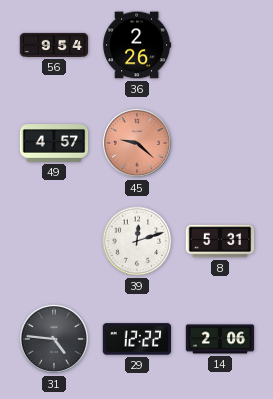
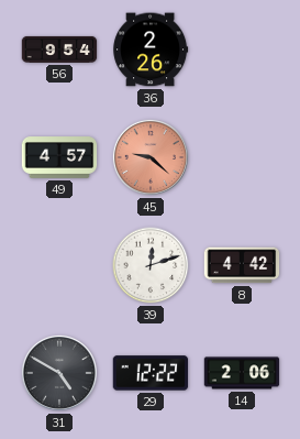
8: 5:31 -> 4:42 (242, 265)
31: 4:46 -> 4:50 (59, 373)
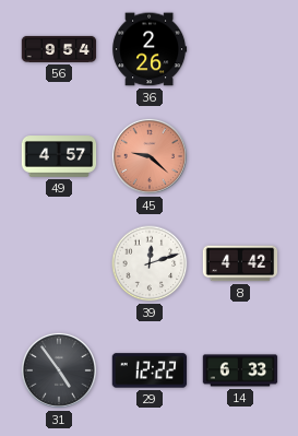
31: 4:50 -> 4:54 (59, 370)
14: 2:06 -> 6:33 (240, 370)
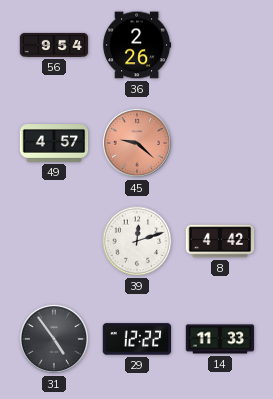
14: 6:33 -> 11:33 (220, 339)
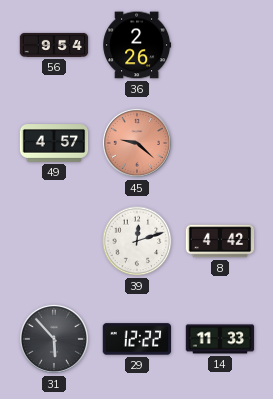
31: 4:54 -> 5:53 (54, 339)
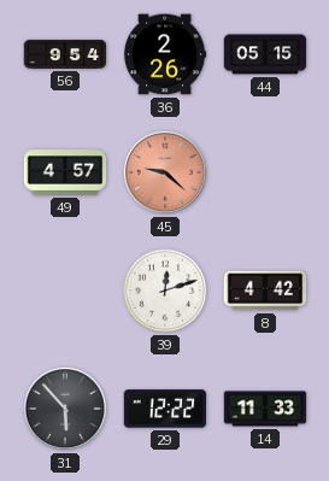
44: none -> 05:15 (265, 54)
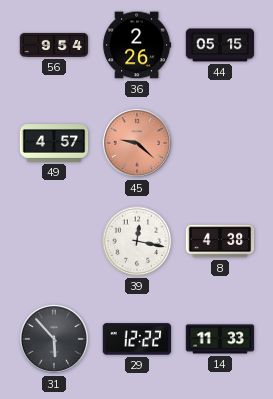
39: 12:12 -> 12:17 (137, 241)
8: 4:42 -> 4:38 (220, 241)
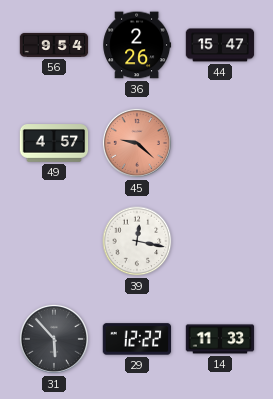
44: 05:15 -> 15:47 (220, 45)
8: 4:38 -> none (220, 241)
